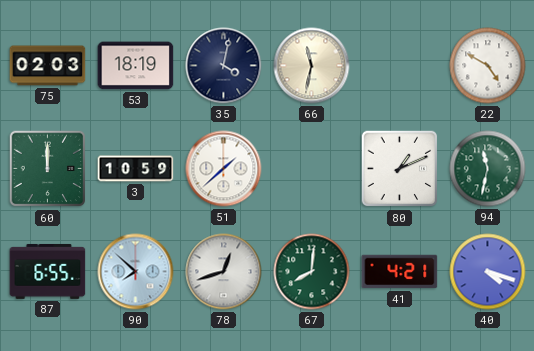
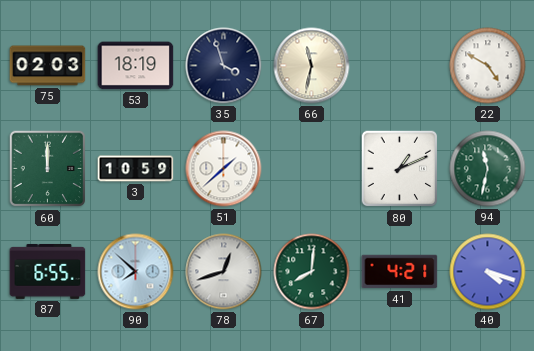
35: 4:02 -> 3:57 (224, 66)
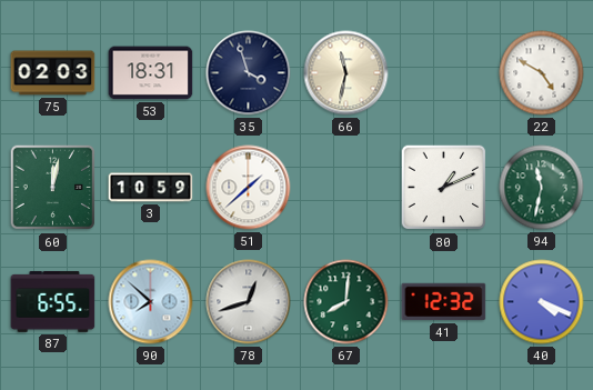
53: 18:19 -> 18:31 (151, 73)
60: 12:00 -> 12:02 (53, 188)
41: 4:21 -> 12:32 (444, 302)
40: 4:18 -> 4:19 (542, 302)
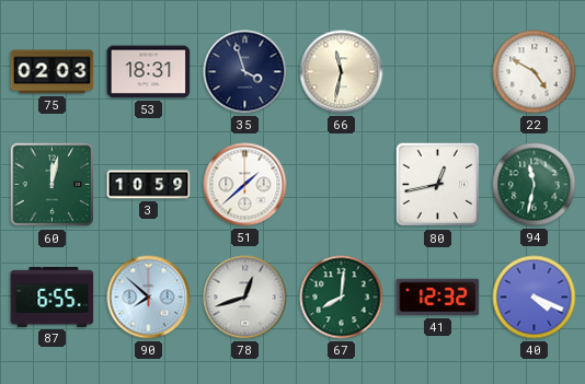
80: 1:11 -> 12:43 (438, 185)
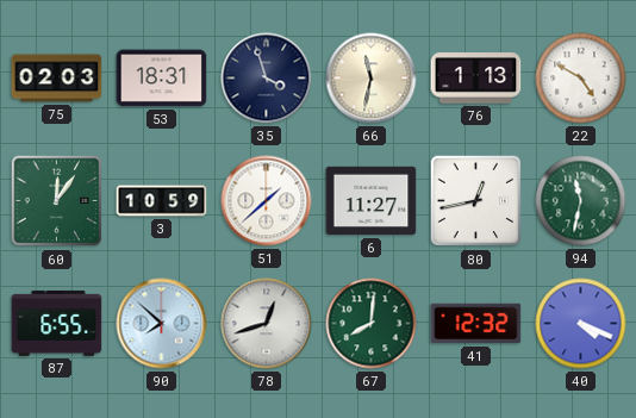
76: none -> 1:13 (476, 79)
60: 12:02 -> 12:06 (57, 201)
6: none -> 11:27 (372, 201)
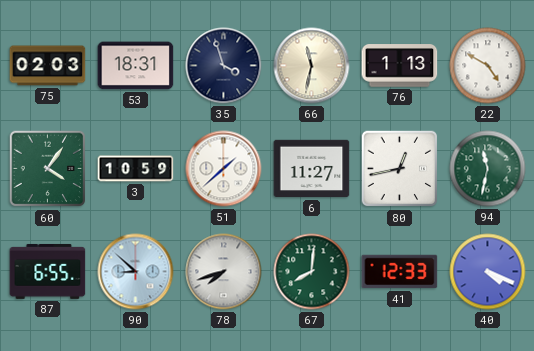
60: 12:06 -> 4:06 (48, 169)
90: 7:52 -> 8:52 (136, 272)
78: 12:42 -> 7:42 (224, 272)
41: 12:32 -> 12:33 (400, 272)
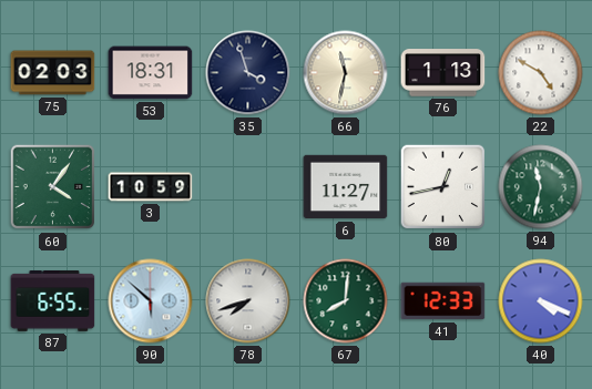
51: 1:38 -> none (224, 169)
90: 8:52 -> 5:52 (151, 301)
